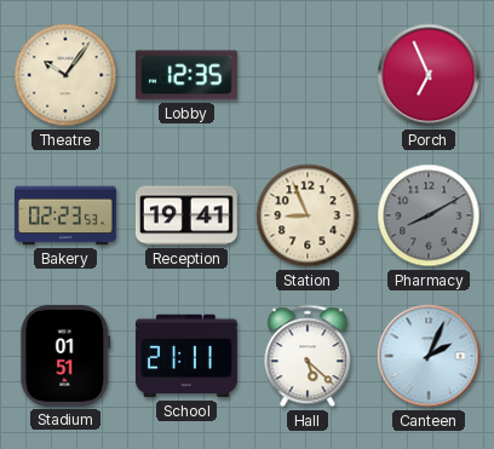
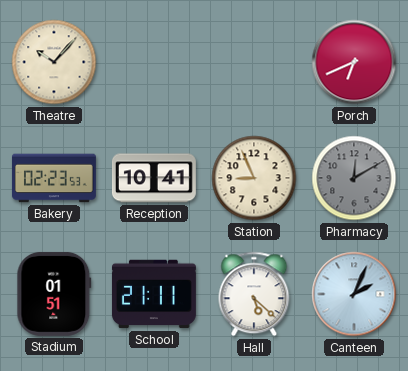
Theatre: 10:06 -> 10:07 (54, 62)
Lobby: 12:35 -> none (186, 75)
Porch: 6:56 -> 6:41 (354, 62)
Reception: 19:41 -> 10:41 (154, 178)
Pharmacy: 8:10 -> 12:10 (354, 178)
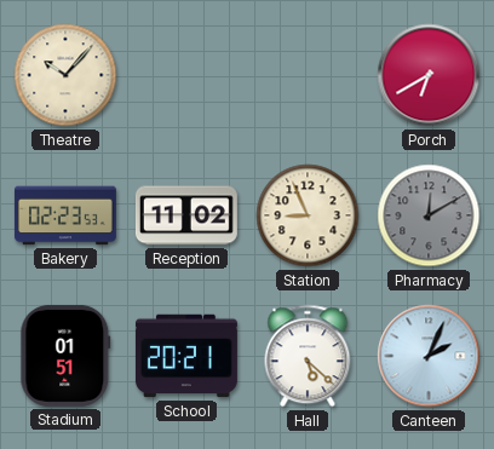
Porch: 6:41 -> 6:40 (429, 75)
Reception: 10:41 -> 11:02 (186, 215)
School: 21:11 -> 20:21 (186, 356)
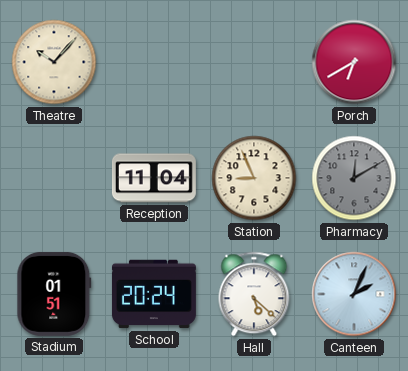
Bakery: 02:23 -> none (65, 215)
Reception: 11:02 -> 11:04 (154, 178)
School: 20:21 -> 20:24 (154, 294)
